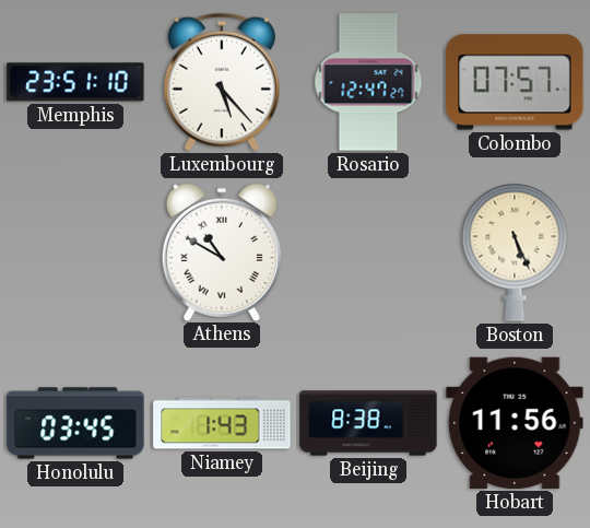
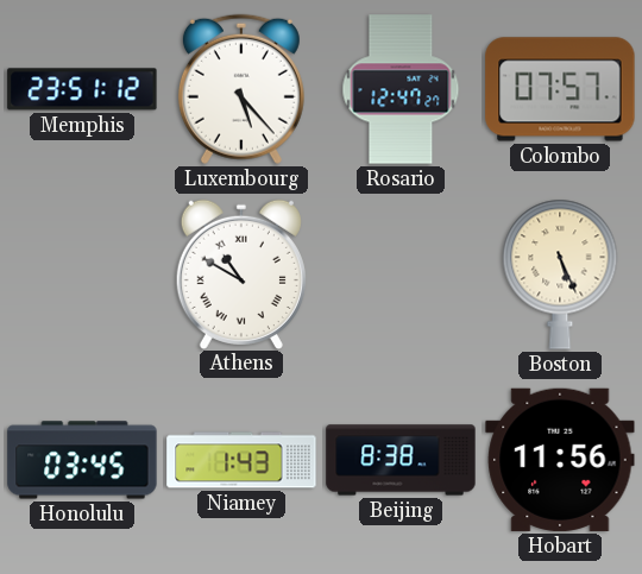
Memphis: 23:51:10 -> 23:51:12 (82, 89)
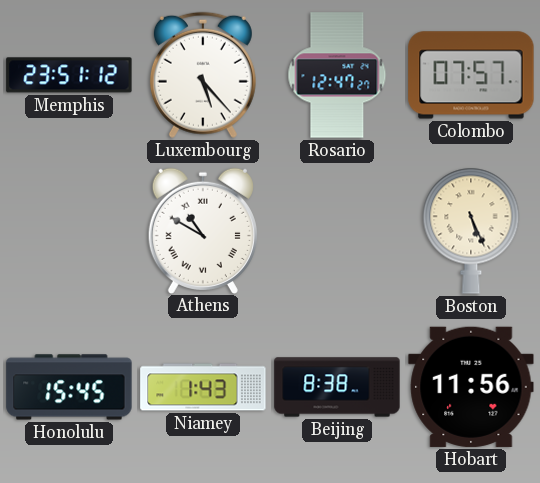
Honolulu: 03:45 -> 15:45 (69, 387)
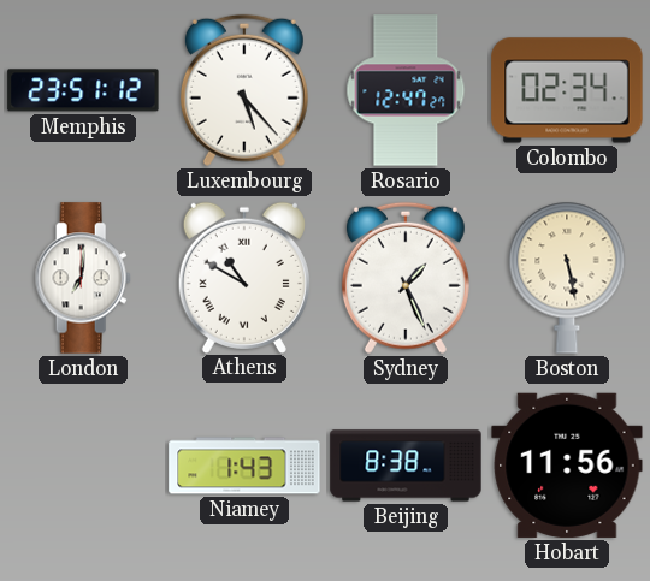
Colombo: 07:57 -> 02:34 (567, 90)
London: none -> 7:01 (83, 278)
Sydney: none -> 1:26 (406, 278)
Boston: 5:26 -> 5:28 (567, 278)
Honolulu: 15:45 -> none (69, 387)
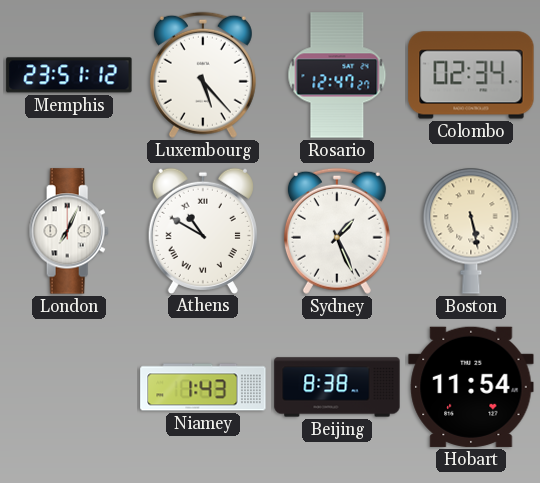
London: 7:01 -> 7:04 (69, 231)
Hobart: 11:56 -> 11:54 (471, 387)
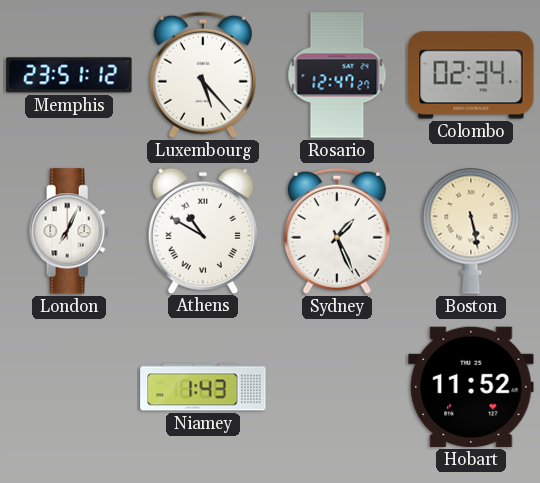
Beijing: 8:38 -> none (337, 387)
Hobart: 11:54 -> 11:52 (471, 387)
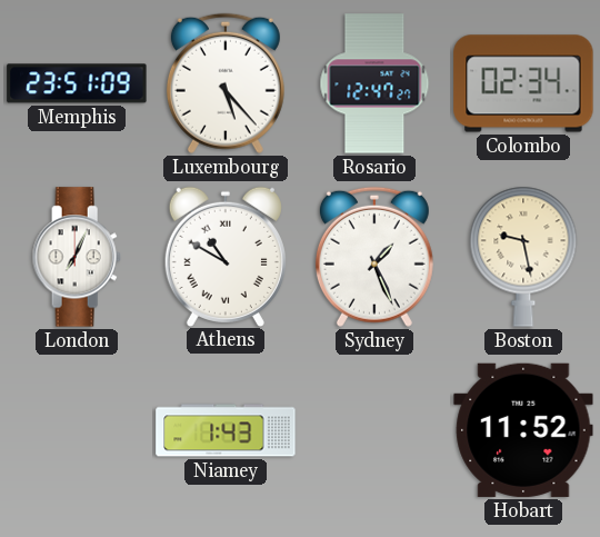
Memphis: 23:51:12 -> 23:51:09 (77, 83)
Boston: 5:28 -> 9:28 (523, 257)
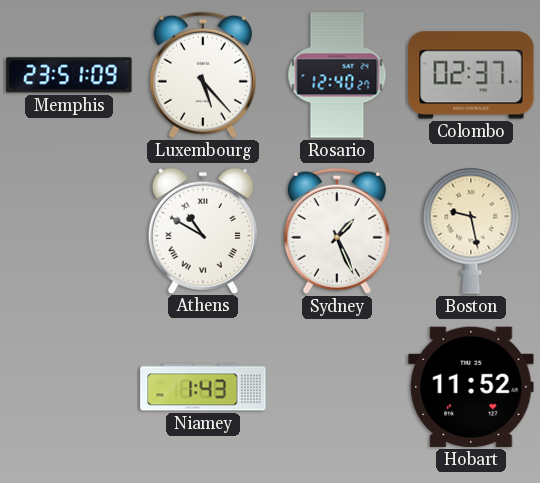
Rosario: 12:47 -> 12:40 (337, 75)
Colombo: 02:34 -> 02:37 (471, 75)
London: 7:04 -> none (77, 257)
